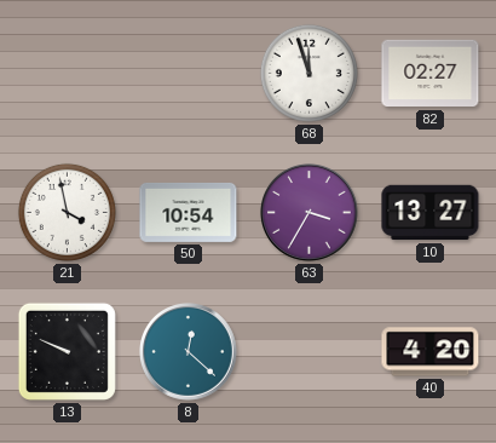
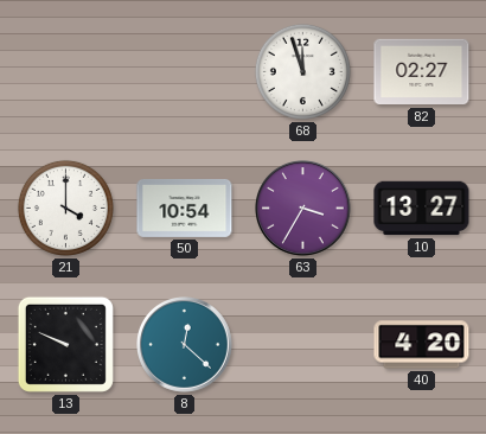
21: 3:58 -> 4:00 (65, 208)
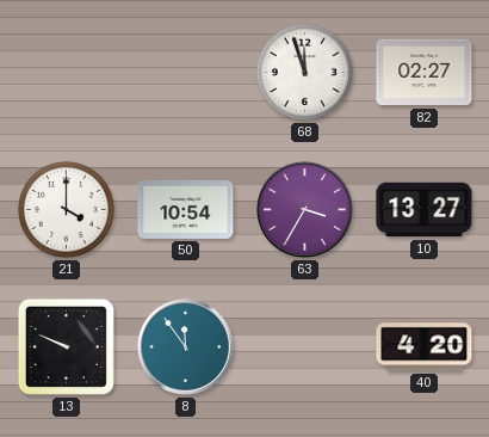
8: 12:22 -> 11:54 (186, 347)
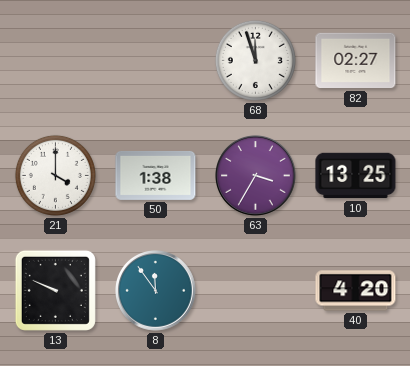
50: 10:54 -> 1:38 (156, 175)
10: 13:27 -> 13:25 (356, 176)
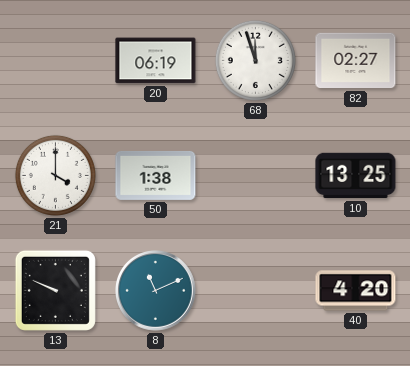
20: none -> 06:19 (156, 61)
63: 3:35 -> none (256, 176)
8: 11:54 -> 11:11 (156, 291)
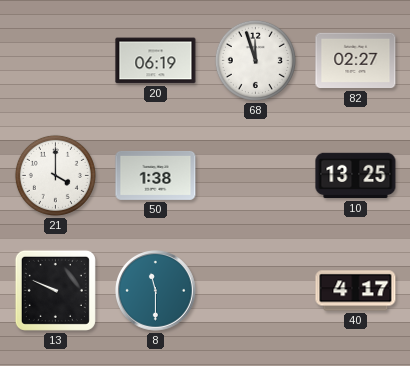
8: 11:11 -> 11:30 (156, 291)
40: 4:20 -> 4:17 (356, 291)
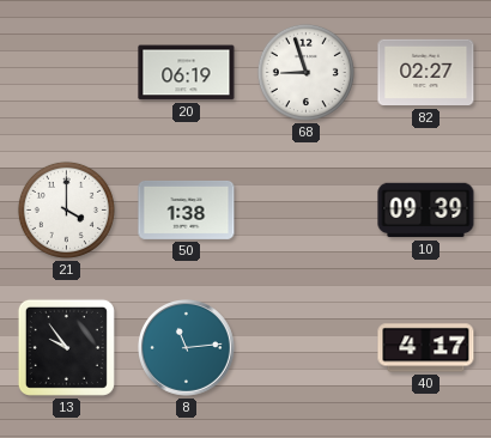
68: 11:57 -> 8:57 (305, 72)
10: 13:25 -> 09:39 (426, 211)
13: 9:49 -> 9:54 (66, 347)
8: 11:30 -> 11:14 (187, 348)
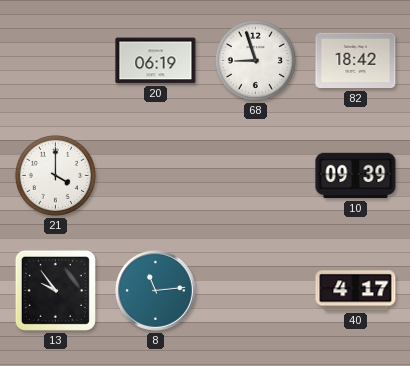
82: 02:27 -> 18:42 (356, 61)
50: 1:38 -> none (187, 209)
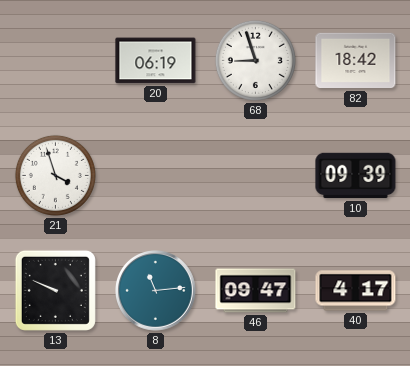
21: 4:00 -> 3:57 (55, 175)
13: 9:54 -> 9:49 (55, 290)
46: none -> 09:47 (256, 291)
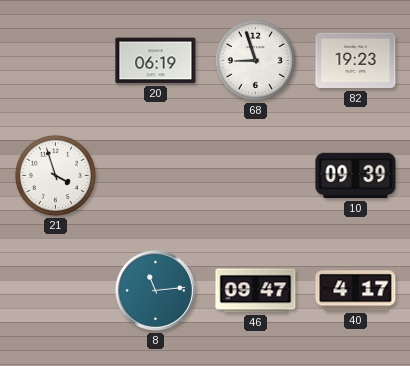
82: 18:42 -> 19:23 (356, 61)
13: 9:49 -> none (55, 290)
